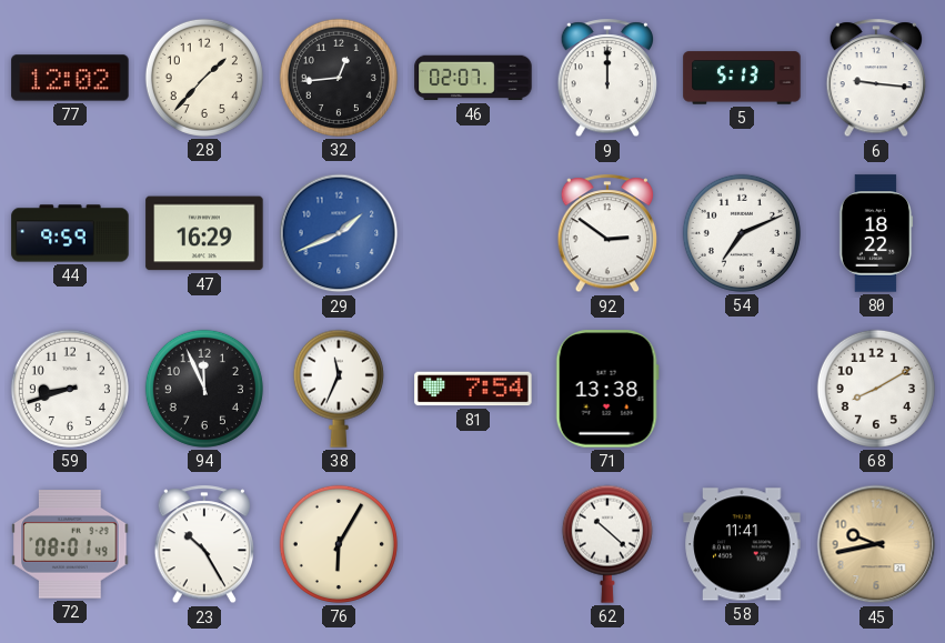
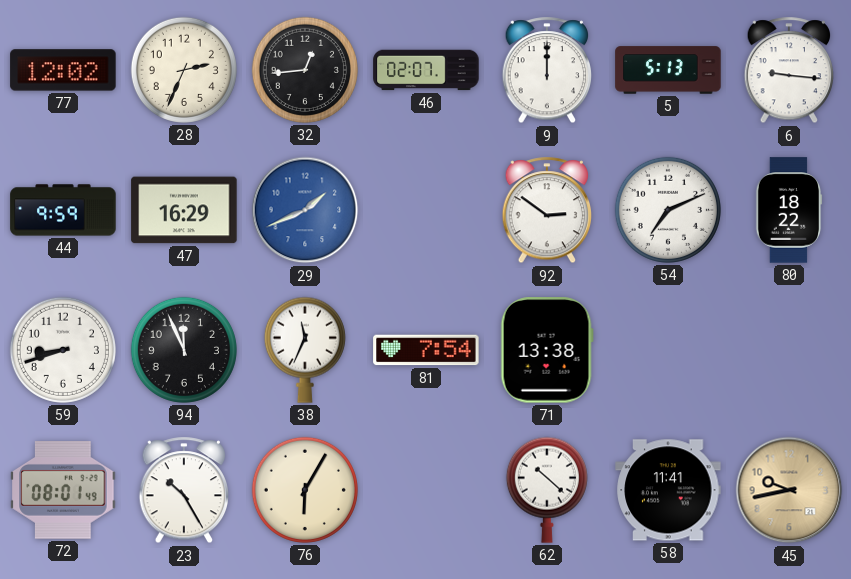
28: 1:37 -> 2:34 (184, 70)
68: 8:10 -> none (876, 389)
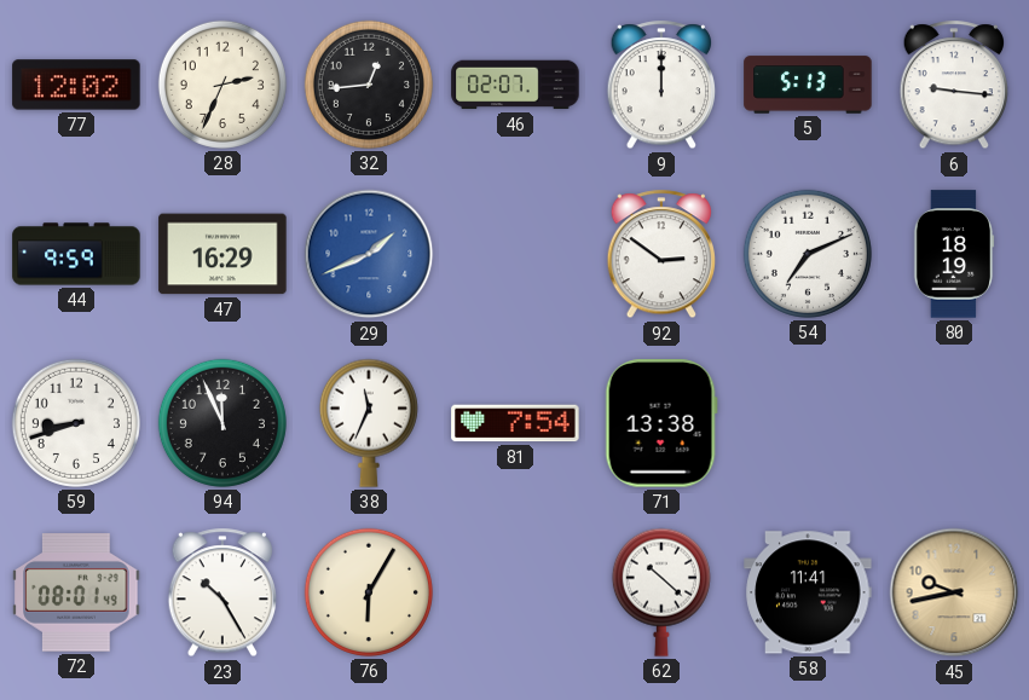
80: 18:22 -> 18:19 (954, 254)
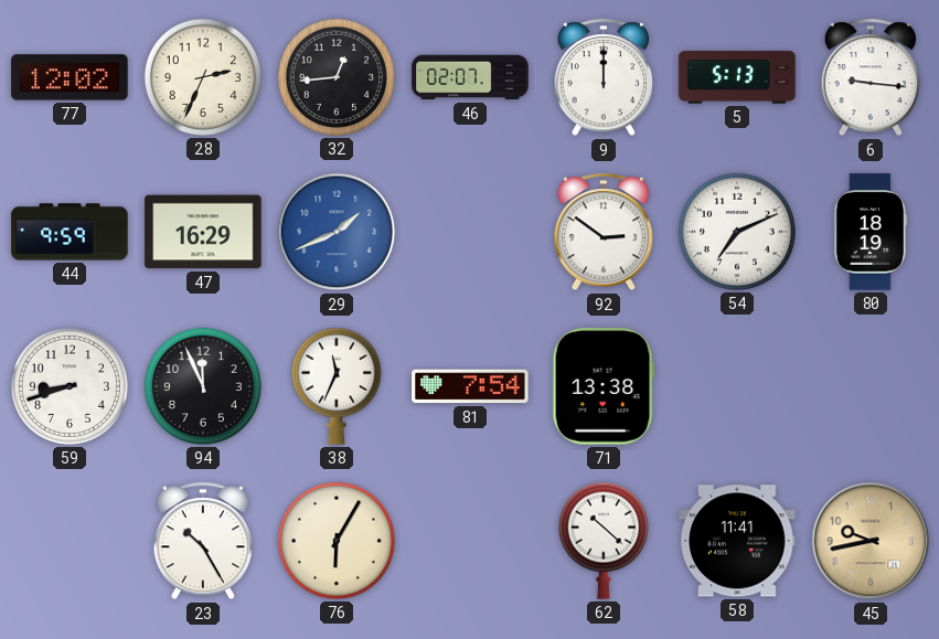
72: 08:01 -> none (76, 594)
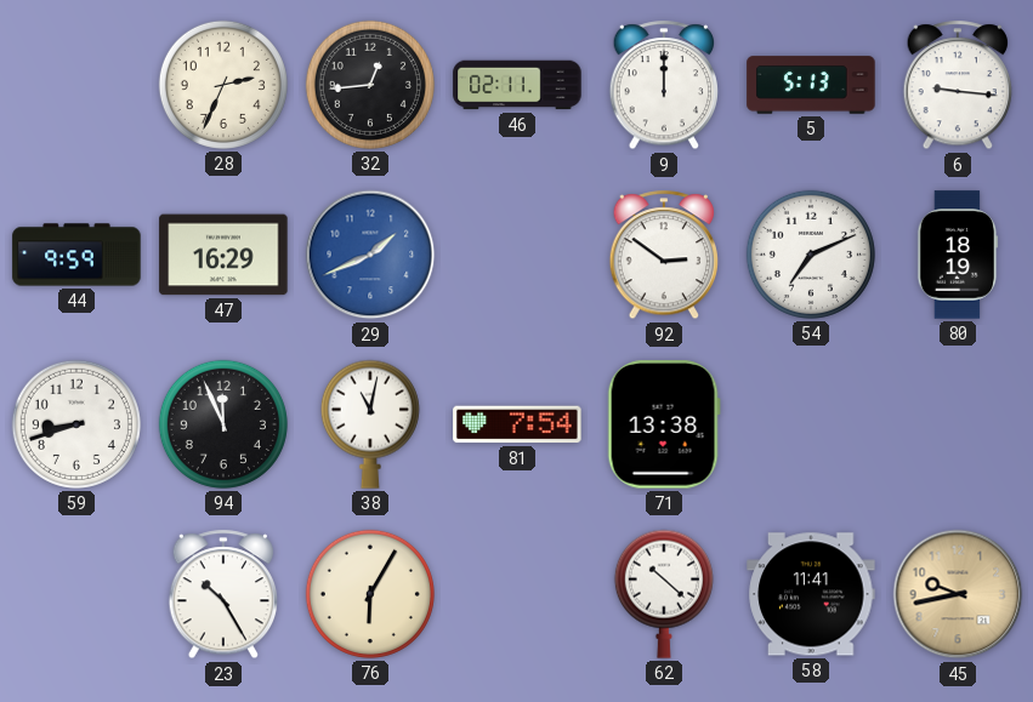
77: 12:02 -> none (70, 77)
46: 02:07 -> 02:11 (517, 85)
38: 11:34 -> 11:02 (370, 424)
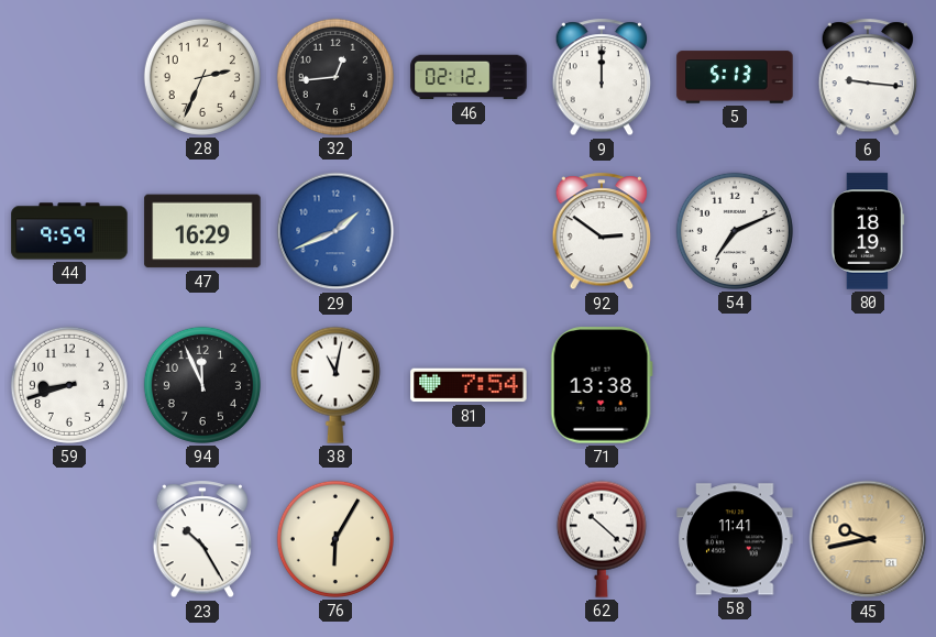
46: 02:11 -> 02:12 (469, 77)
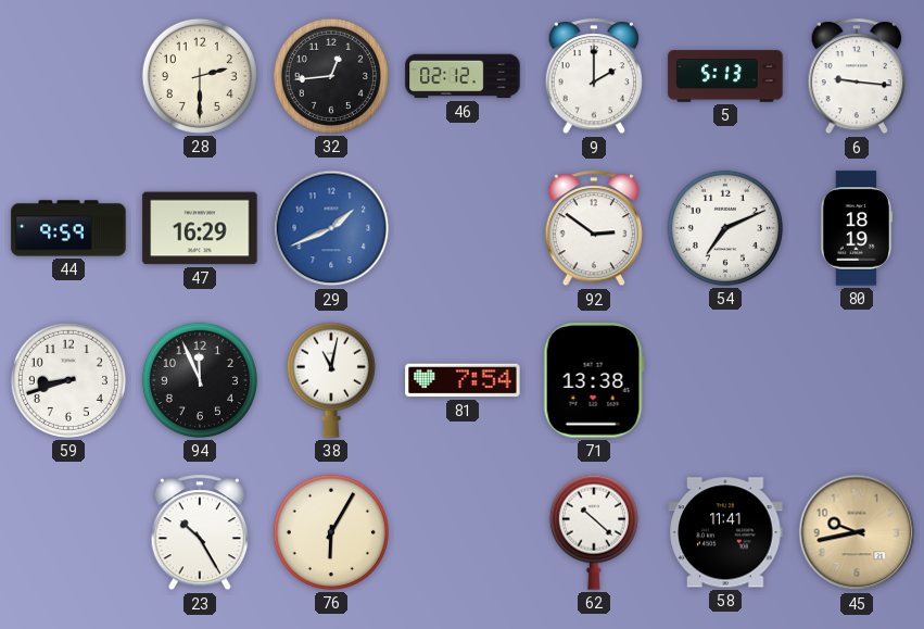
28: 2:34 -> 2:30 (200, 76)
9: 12:00 -> 2:00 (594, 77)
